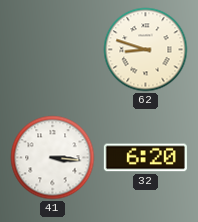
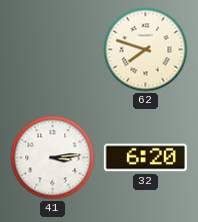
62: 8:48 -> 7:48 (146, 50)
41: 3:16 -> 3:14 (53, 158)
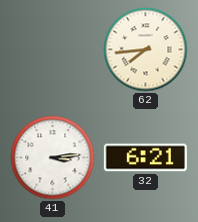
62: 7:48 -> 7:44 (146, 50)
32: 6:20 -> 6:21 (145, 158)
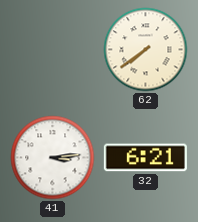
62: 7:44 -> 7:39 (146, 50)
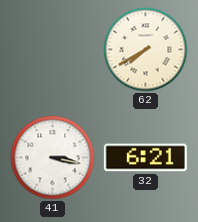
62: 7:39 -> 7:40 (146, 50)
41: 3:14 -> 3:17 (53, 158)
